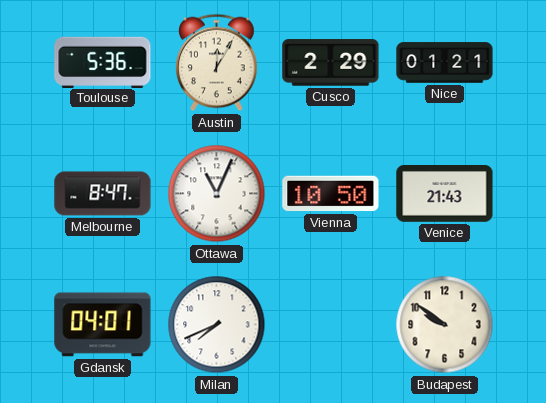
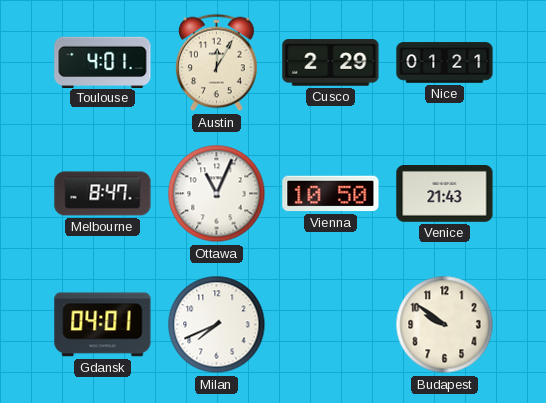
Toulouse: 5:36 -> 4:01 (103, 62)
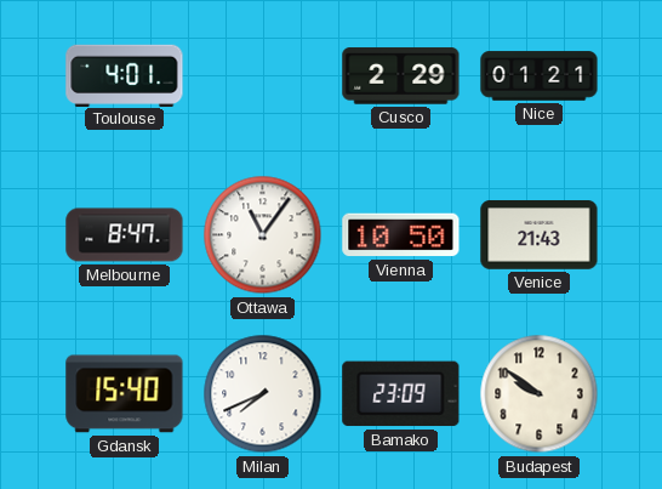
Austin: 12:05 -> none (217, 63)
Ottawa: 11:04 -> 11:06 (263, 235)
Gdansk: 04:01 -> 15:40 (125, 394)
Bamako: none -> 23:09 (401, 394)
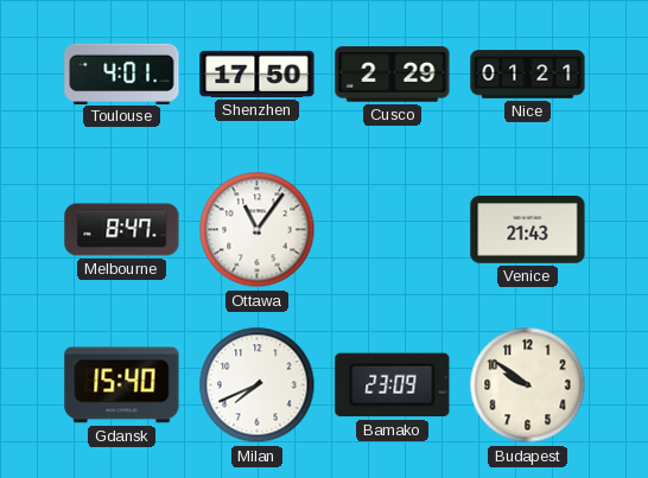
Shenzhen: none -> 17:50 (258, 74)
Vienna: 10:50 -> none (401, 235)
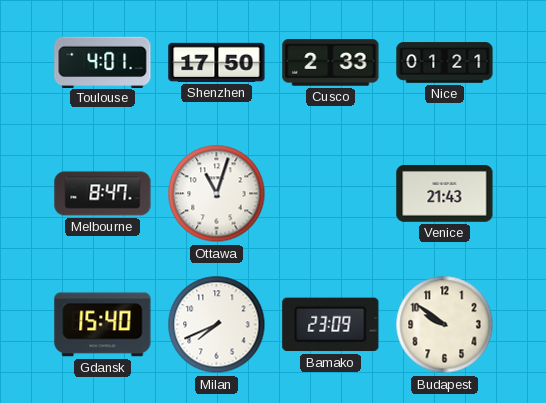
Cusco: 2:29 -> 2:33 (331, 63)
Ottawa: 11:06 -> 11:03 (217, 194)
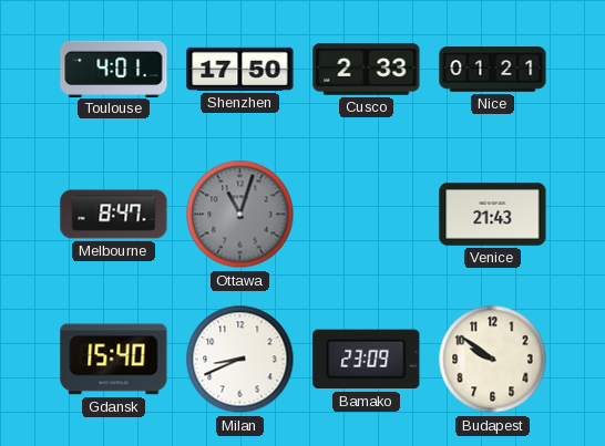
Ottawa dial: white -> grey (240, 215)
Milan: 7:41 -> 8:41 (240, 360)
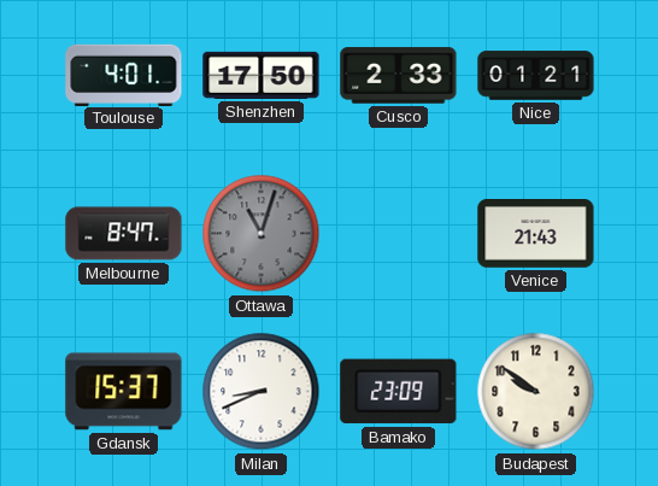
Gdansk: 15:40 -> 15:37 (124, 392)
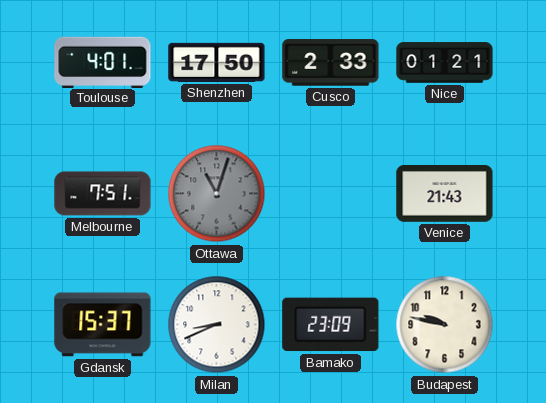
Melbourne: 8:47 -> 7:51 (103, 194)
Budapest: 9:51 -> 9:47 (445, 325)
